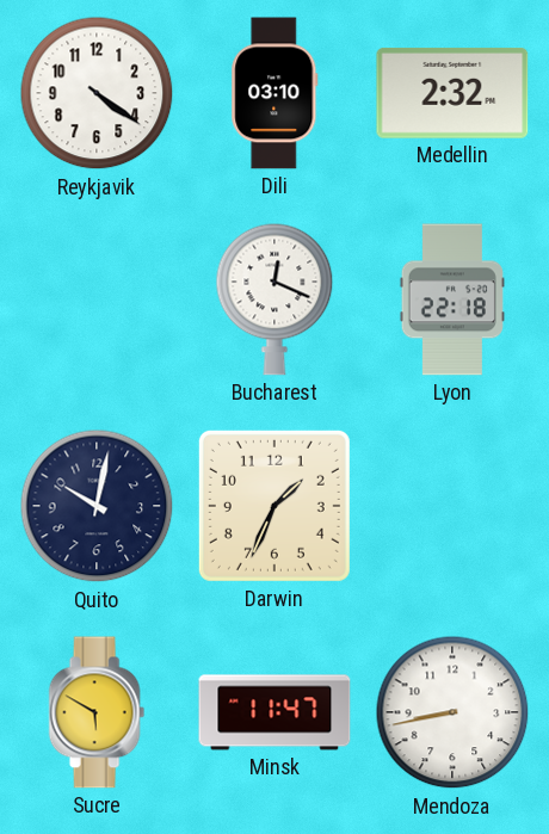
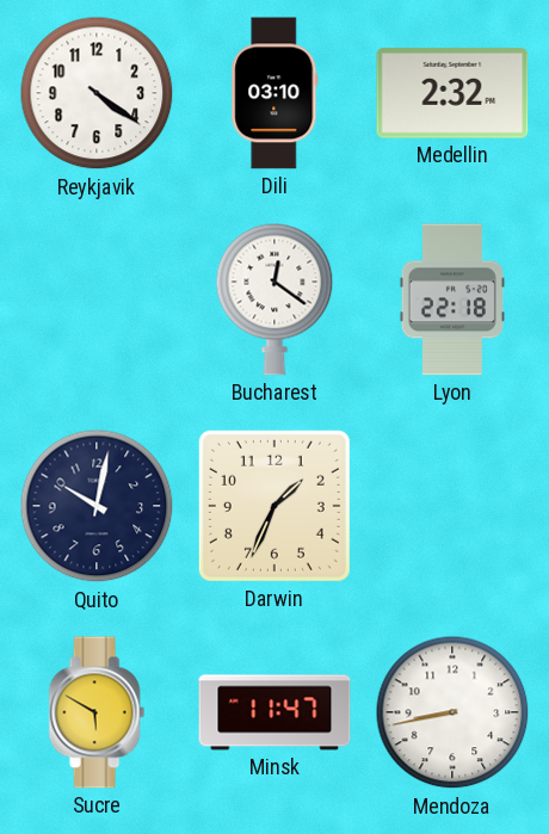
Bucharest: 12:19 -> 12:21 (274, 299)
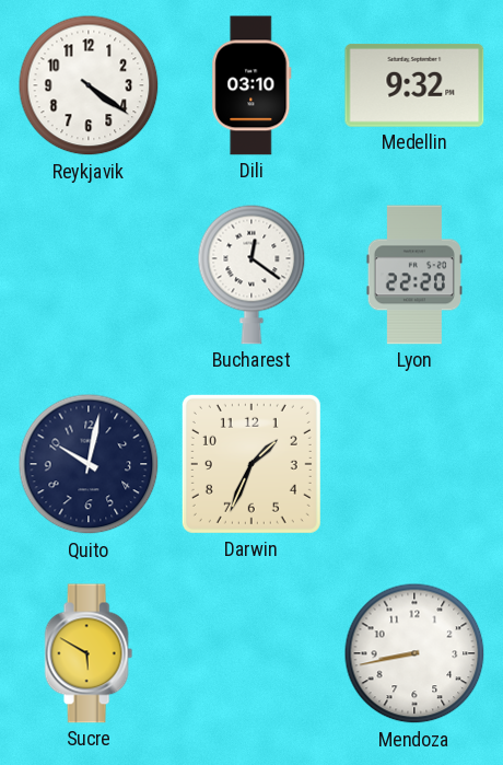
Medellin: 2:32 -> 9:32 (414, 85)
Lyon: 22:18 -> 22:20 (414, 275)
Minsk: 11:47 -> none (274, 712)
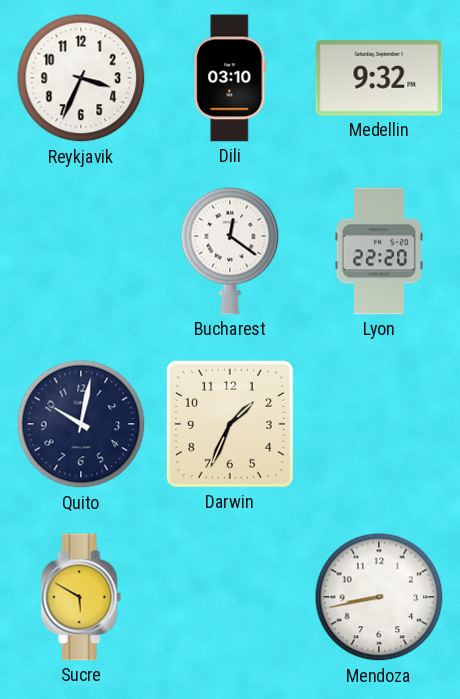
Reykjavik: 4:21 -> 3:34 (81, 78)
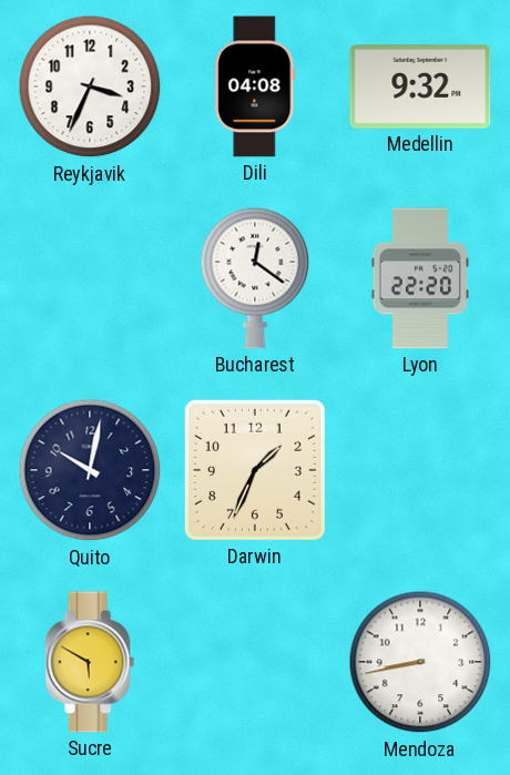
Dili: 03:10 -> 04:08 (255, 86)
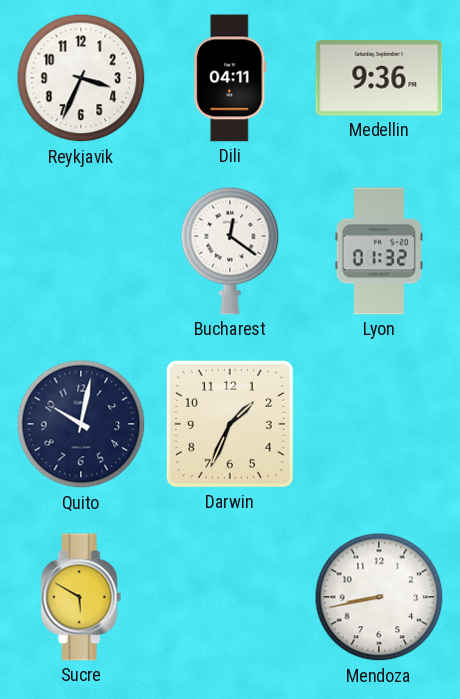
Dili: 04:08 -> 04:11 (230, 78)
Medellin: 9:32 -> 9:36 (379, 78)
Lyon: 22:20 -> 01:32 (379, 251)
